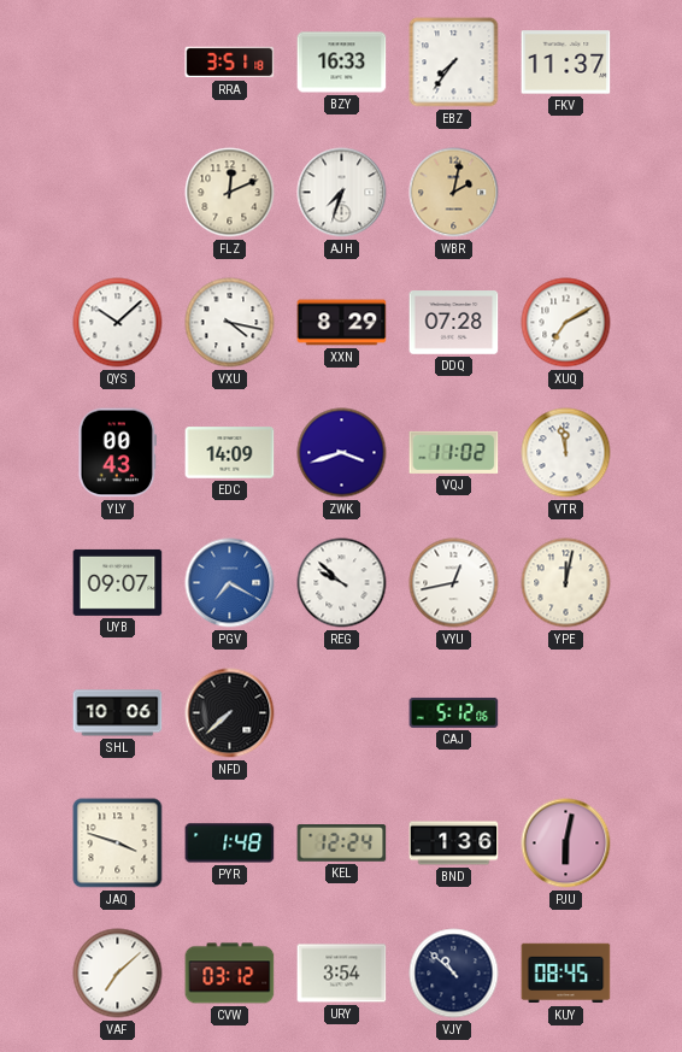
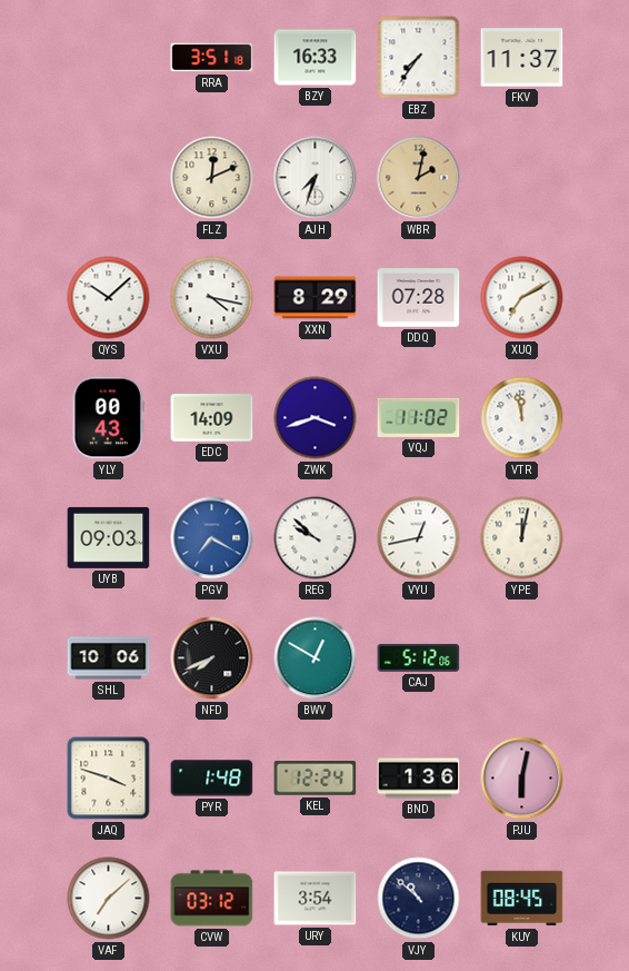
UYB: 09:07 -> 09:03 (109, 537)
NFD: 7:38 -> 7:41 (212, 658)
BWV: none -> 12:50 (316, 658)
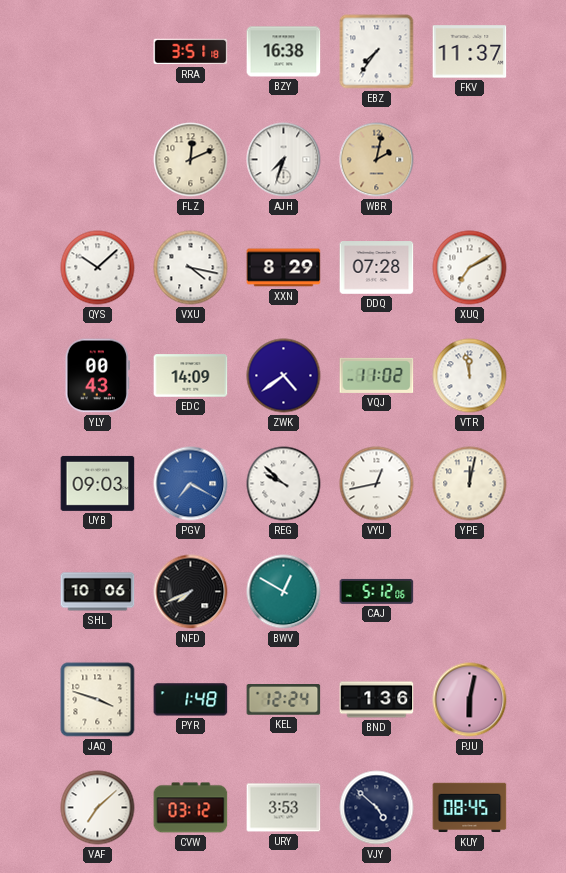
BZY: 16:33 -> 16:38 (284, 52)
ZWK: 3:42 -> 4:39 (284, 376)
URY: 3:54 -> 3:53 (284, 808)
VJY: 10:52 -> 4:52 (377, 808)
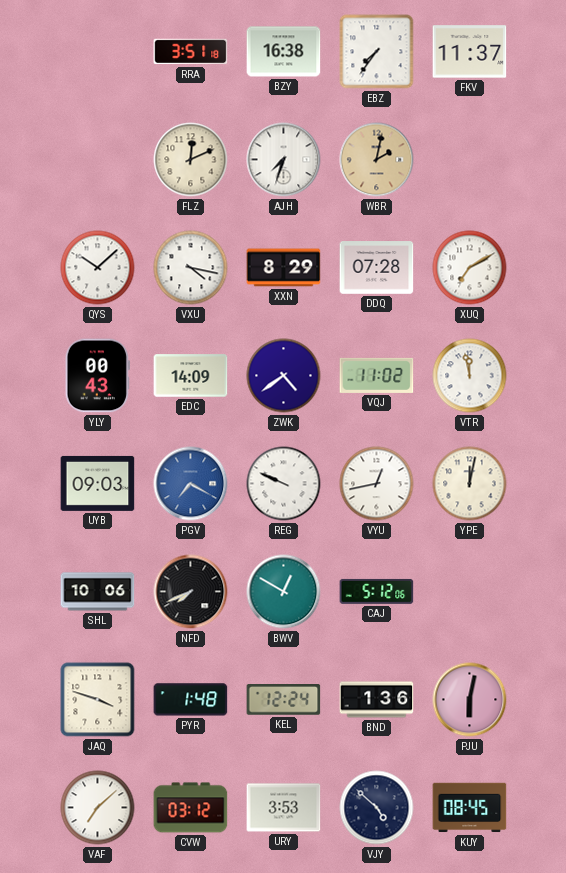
REG: 9:52 -> 9:49 (284, 484)
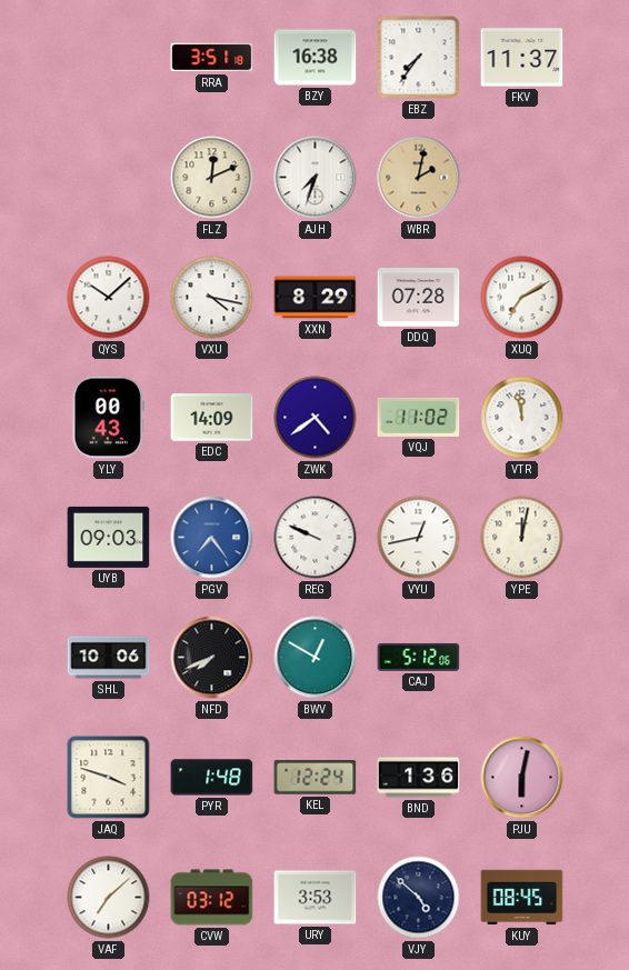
PGV: 7:20 -> 7:24 (212, 538)
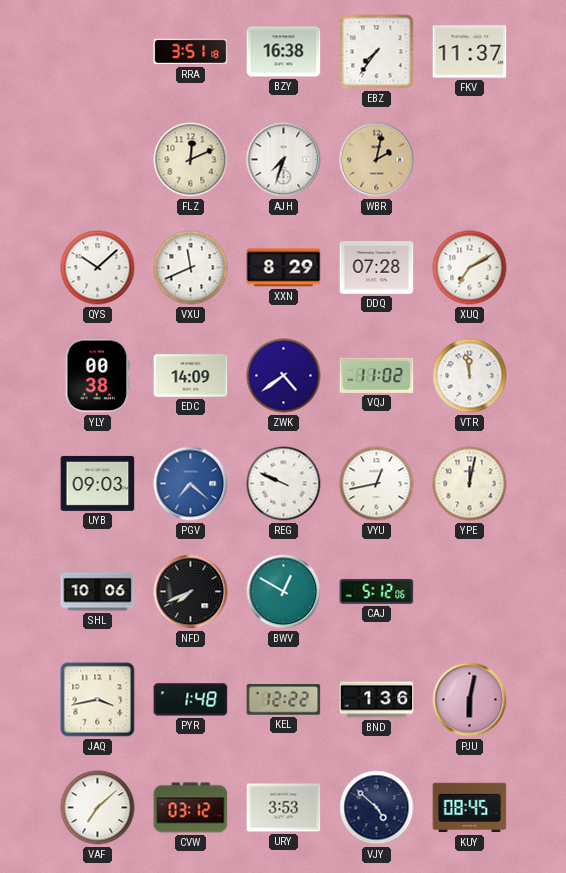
VXU: 4:17 -> 11:41 (191, 268)
YLY: 00:43 -> 00:38 (97, 376)
PGV: 7:24 -> 7:22 (191, 484)
JAQ: 3:48 -> 3:43 (98, 700)
KEL: 12:24 -> 12:22 (284, 700)
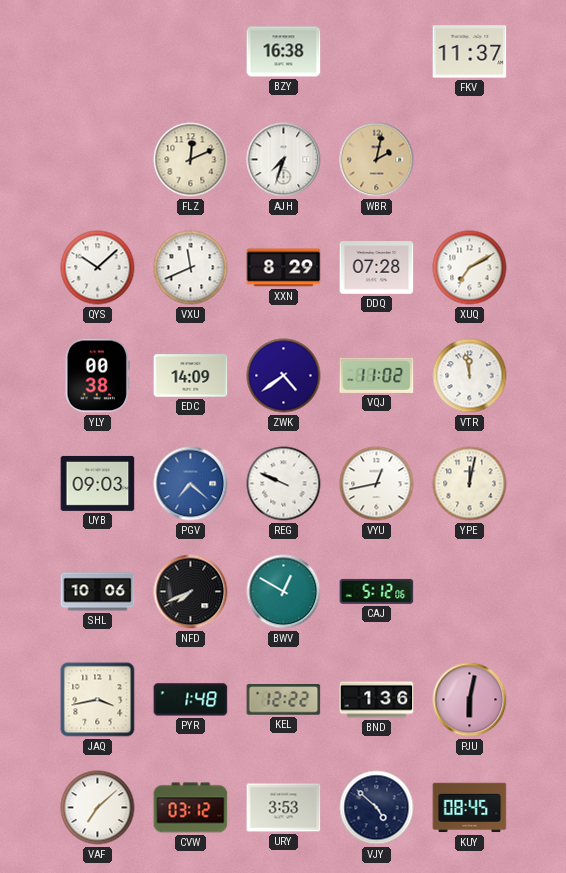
RRA: 3:51 -> none (191, 52)
EBZ: 7:36 -> none (377, 52)
